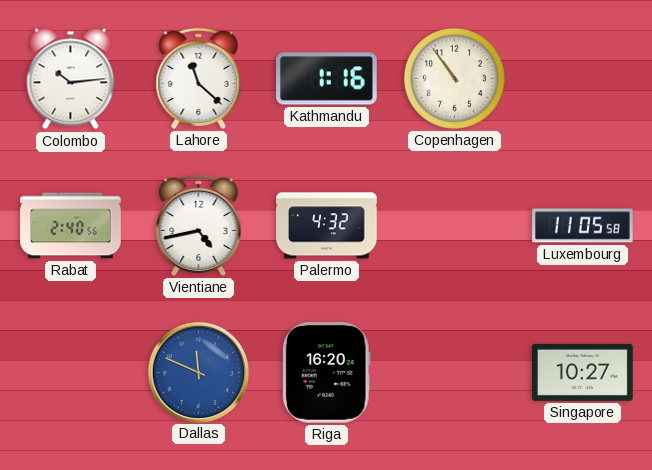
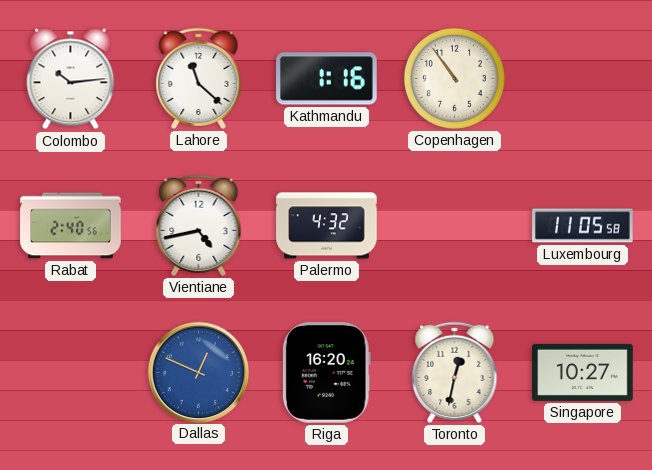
Dallas: 11:49 -> 12:49 (198, 372)
Toronto: none -> 12:32 (455, 372)
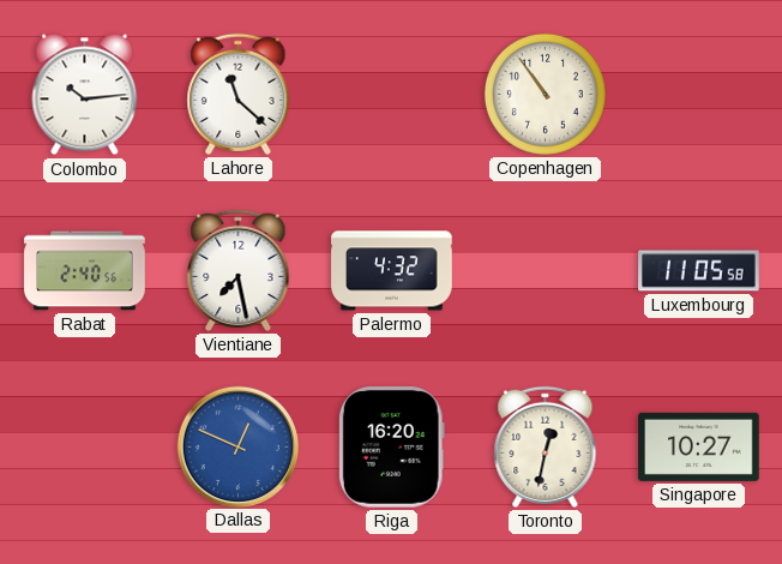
Kathmandu: 1:16 -> none (327, 79)
Vientiane: 4:43 -> 7:28 (239, 270)
